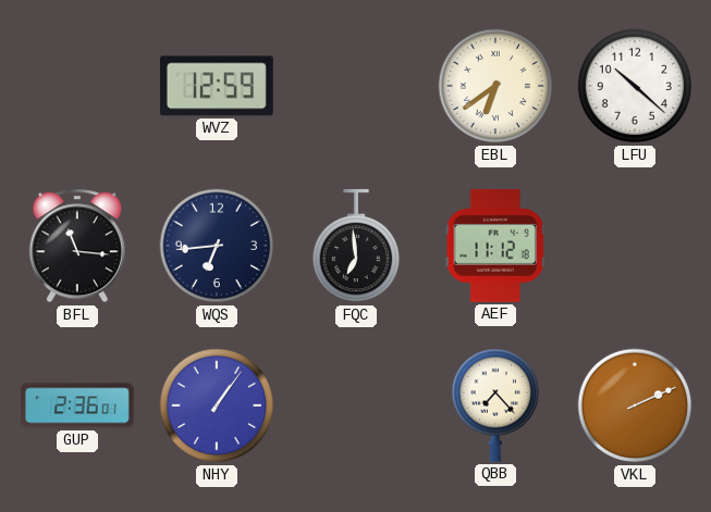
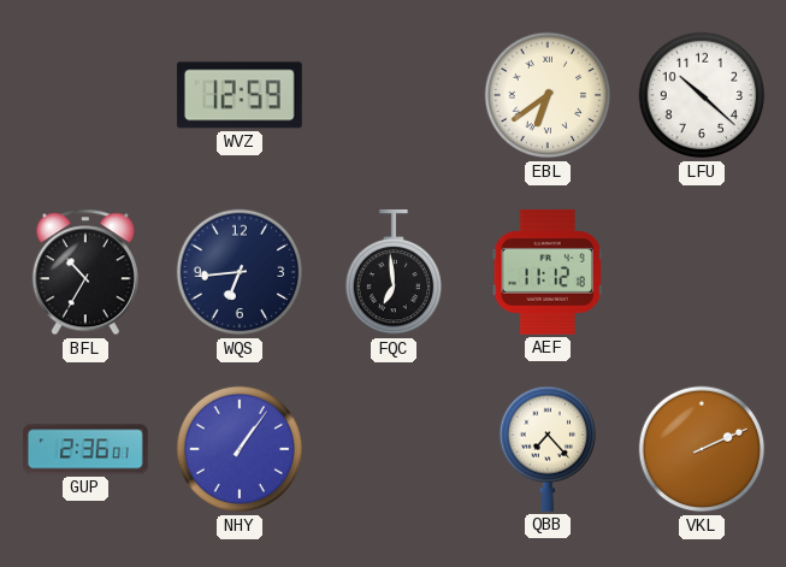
BFL: 11:16 -> 10:35 (85, 272)
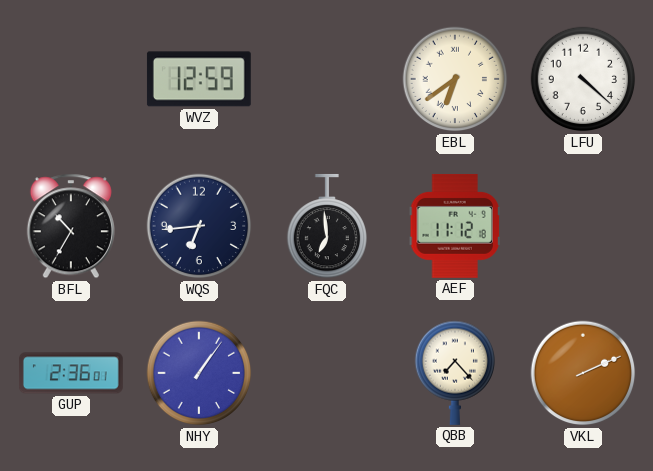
LFU: 10:22 -> 4:22 (583, 79)
